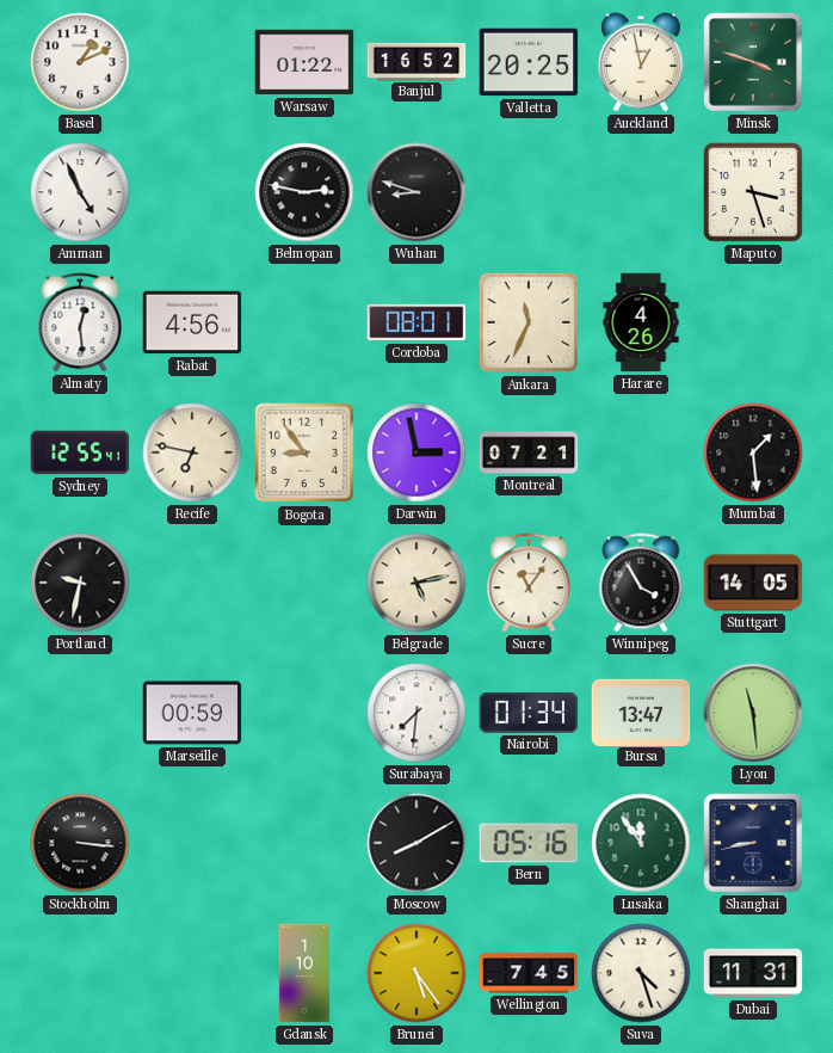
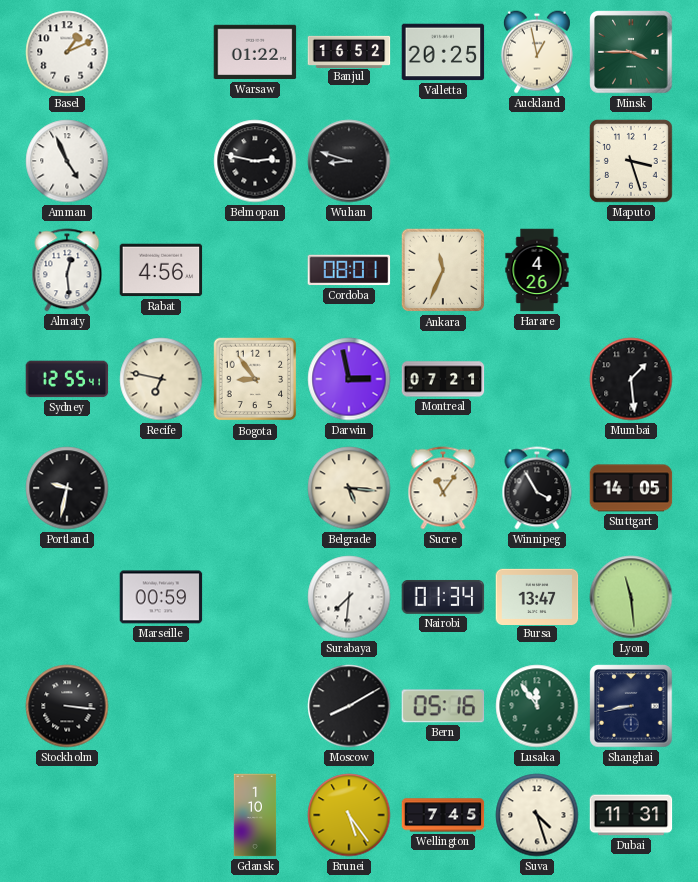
Minsk: 3:48 -> 3:45 (631, 52)
Belgrade: 5:13 -> 5:16 (349, 488)
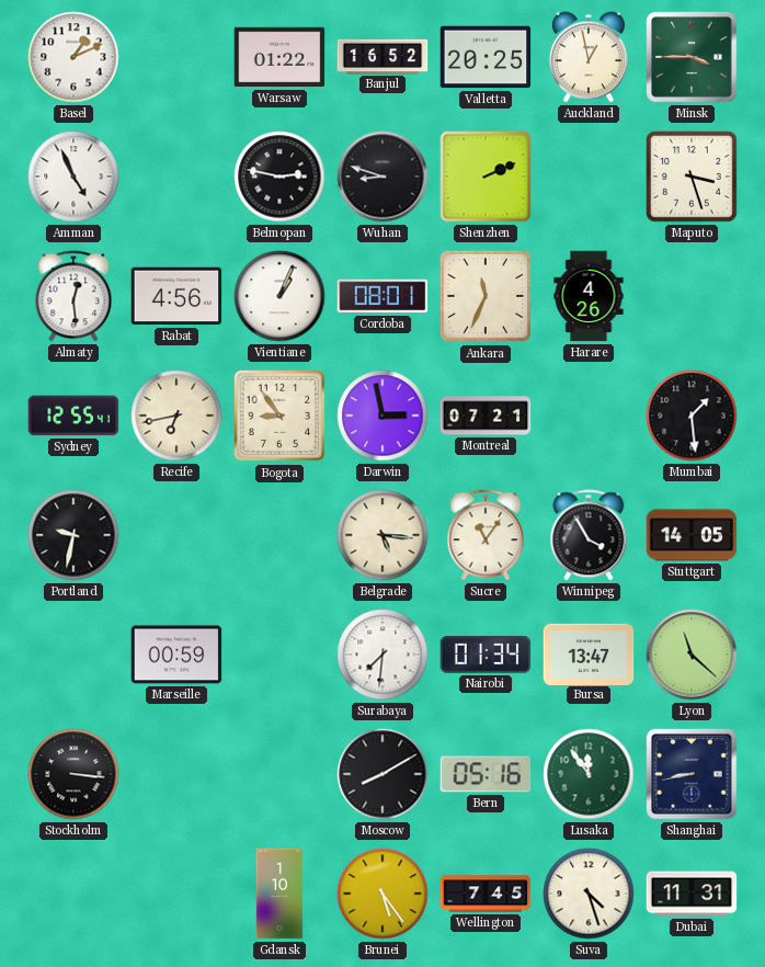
Shenzhen: none -> 2:11 (486, 177)
Vientiane: none -> 1:04 (279, 296)
Recife: 6:47 -> 6:43 (176, 416)
Lyon: 11:29 -> 11:22 (692, 655)
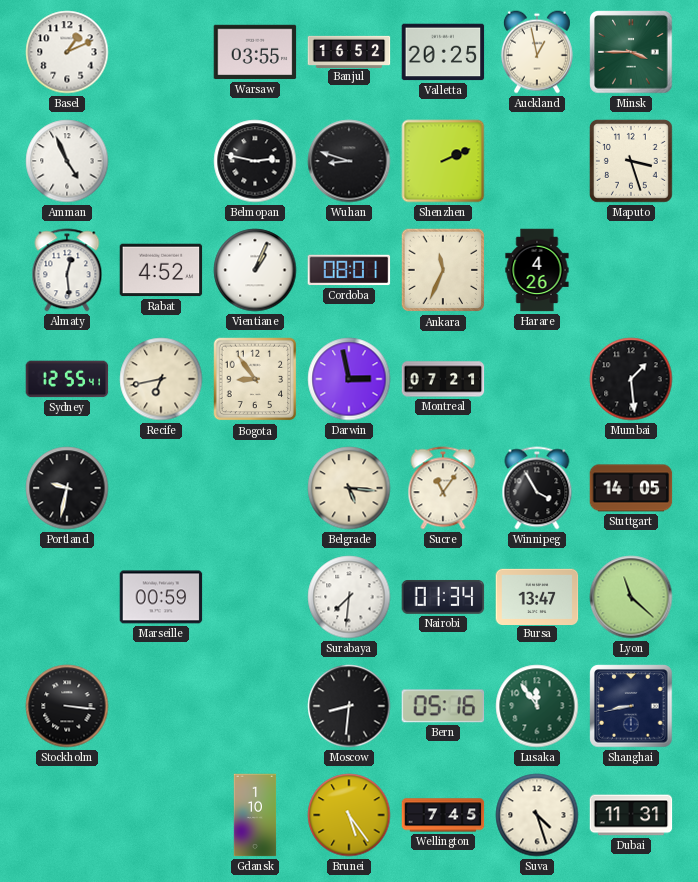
Warsaw: 01:22 -> 03:55 (255, 52)
Rabat: 4:56 -> 4:52 (161, 270)
Moscow: 8:10 -> 8:31 (349, 706)
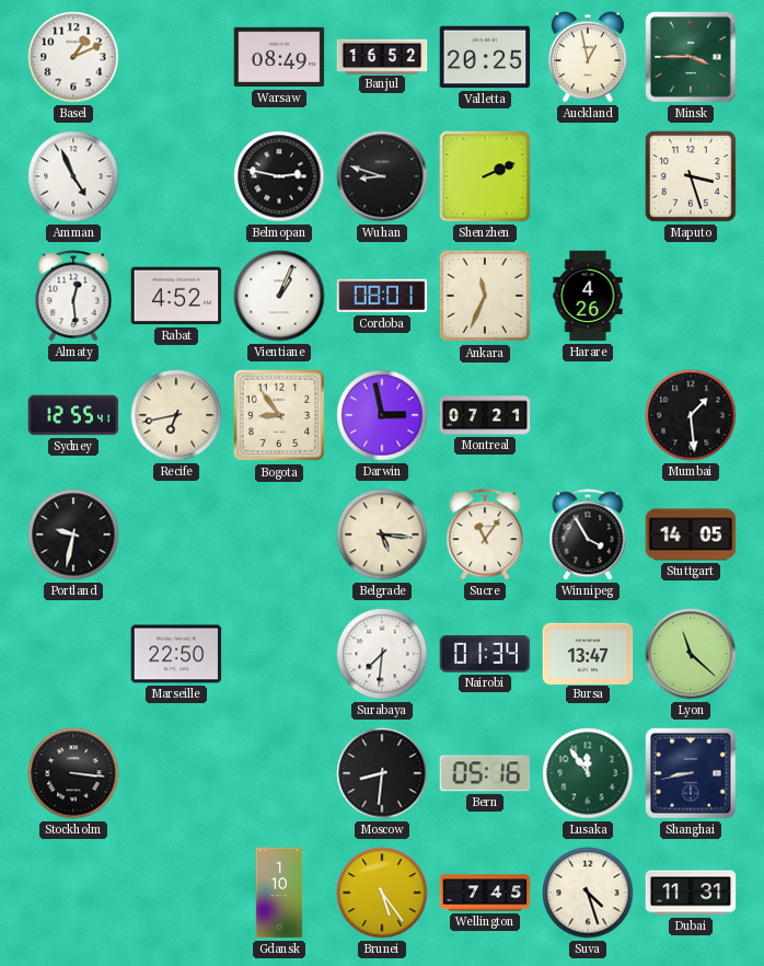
Warsaw: 03:55 -> 08:49 (279, 57)
Marseille: 00:59 -> 22:50 (176, 654)
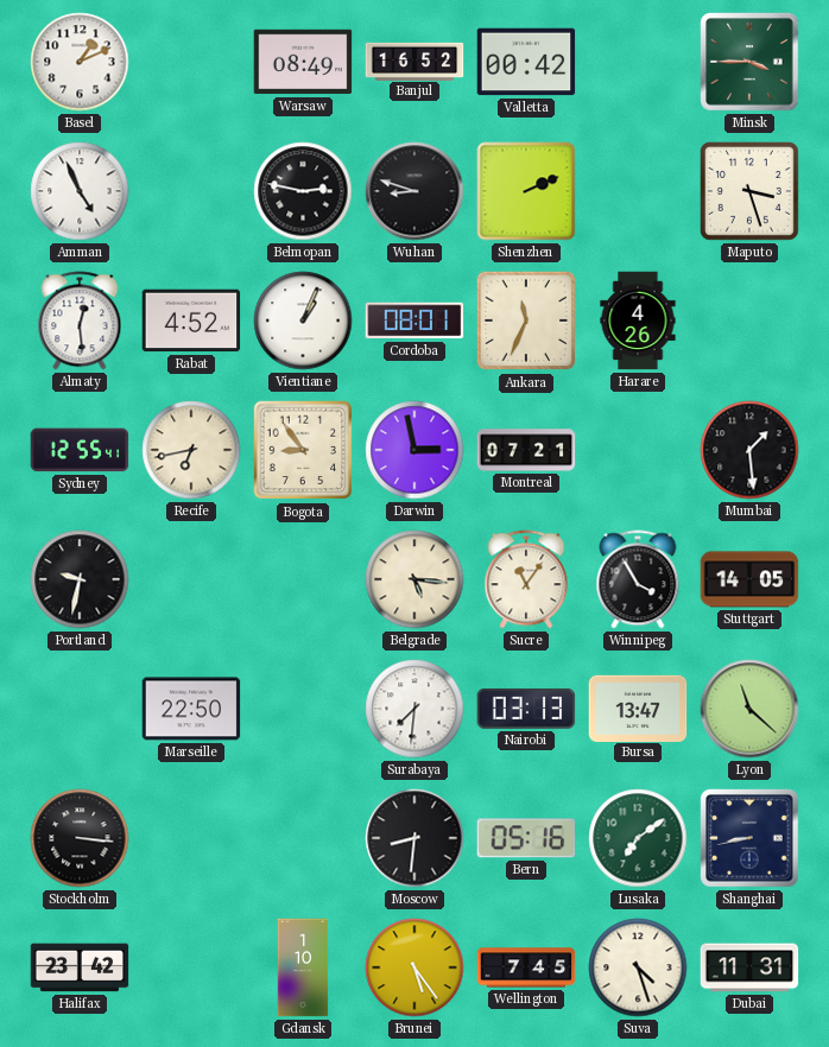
Valletta: 20:25 -> 00:42 (526, 62)
Auckland: 12:58 -> none (588, 57)
Nairobi: 01:34 -> 03:13 (526, 709)
Lusaka: 11:54 -> 7:09 (638, 838)
Halifax: none -> 23:42 (80, 967)
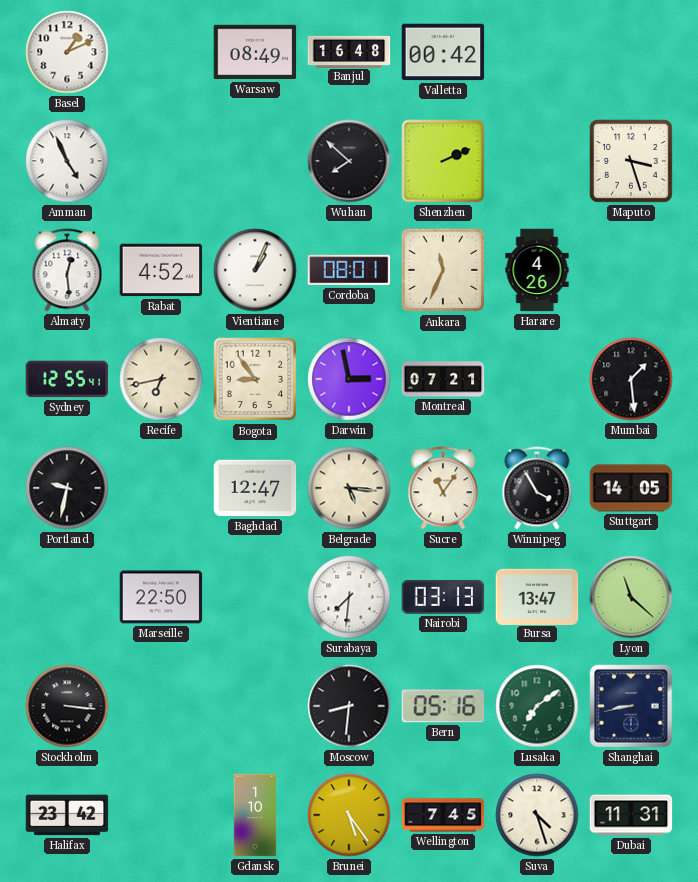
Banjul: 16:52 -> 16:48 (349, 51)
Minsk: 3:45 -> none (749, 62)
Belmopan: 2:47 -> none (303, 191)
Wuhan: 8:48 -> 7:52 (349, 161)
Baghdad: none -> 12:47 (255, 488)
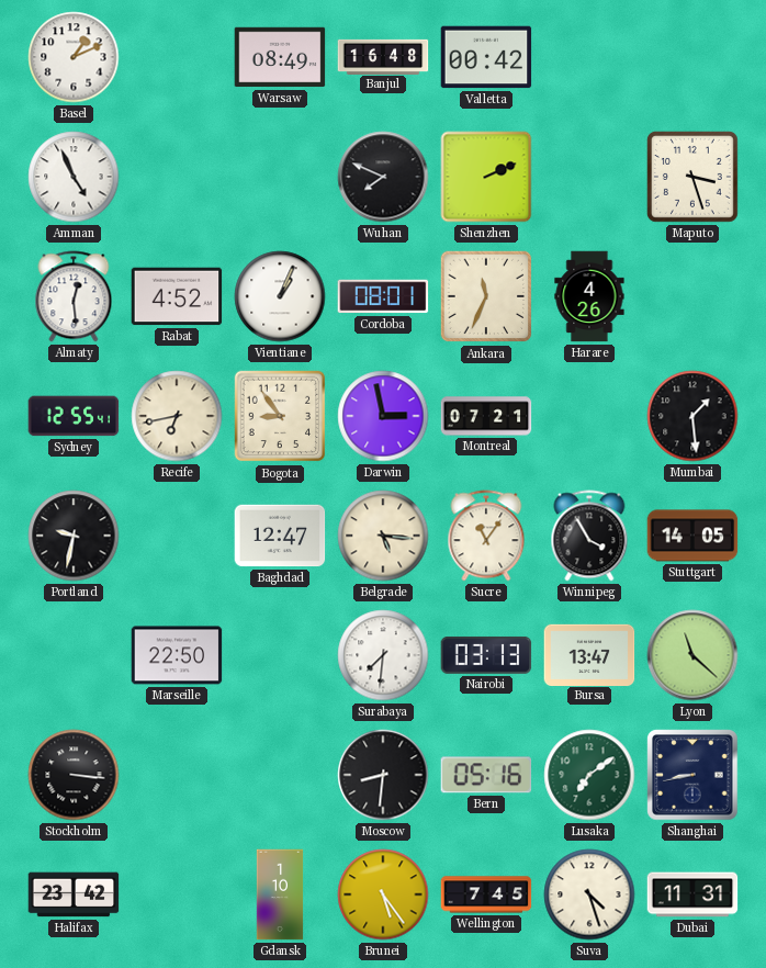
Wuhan: 7:52 -> 7:49 (383, 177)
